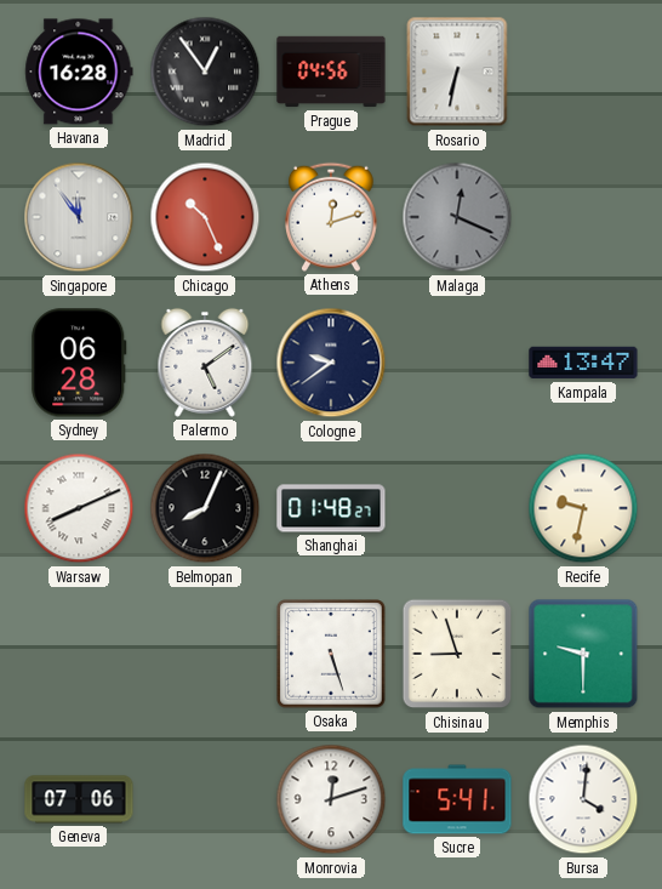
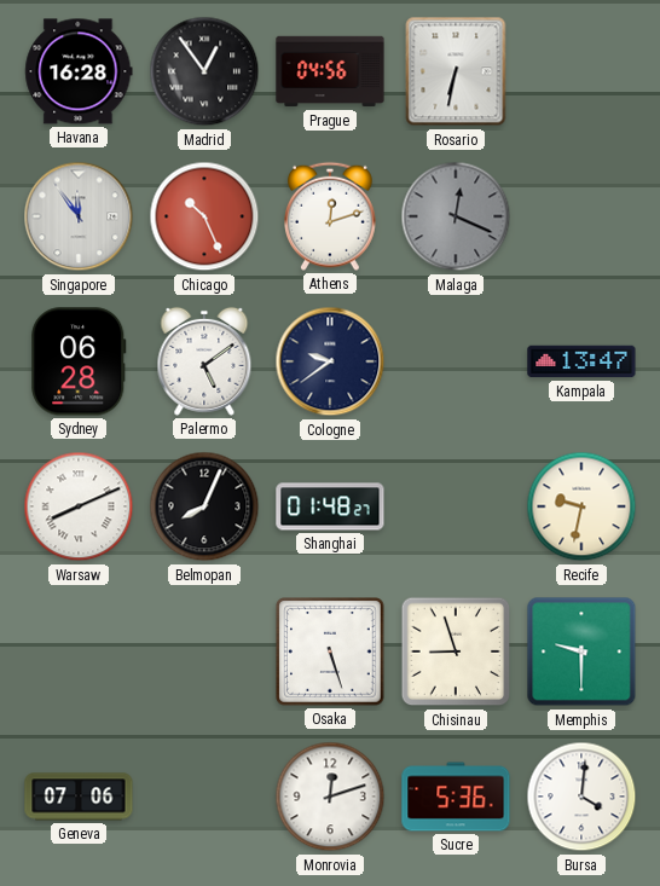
Sucre: 5:41 -> 5:36 (456, 797)
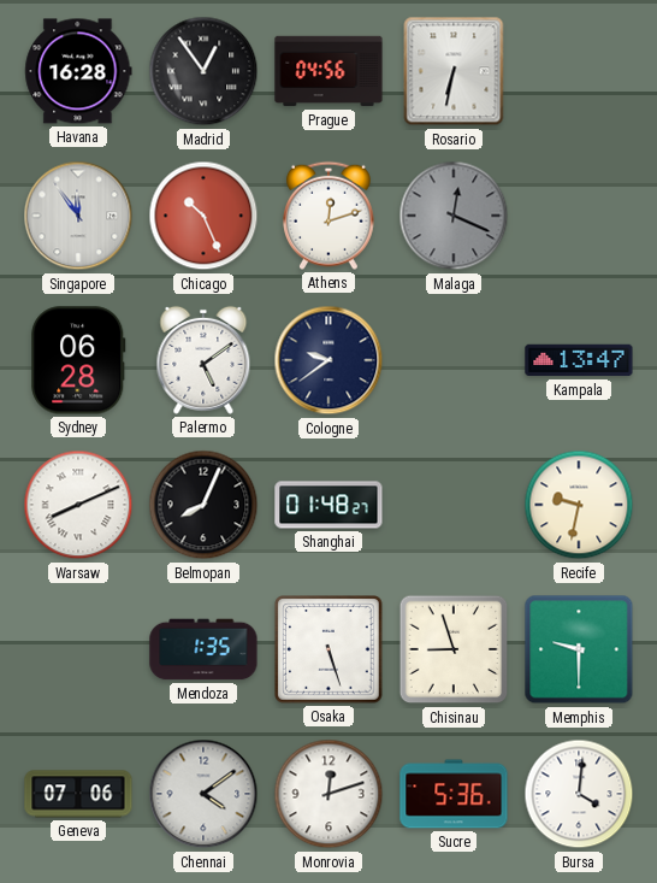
Mendoza: none -> 1:35 (203, 649)
Chennai: none -> 4:09 (203, 794)
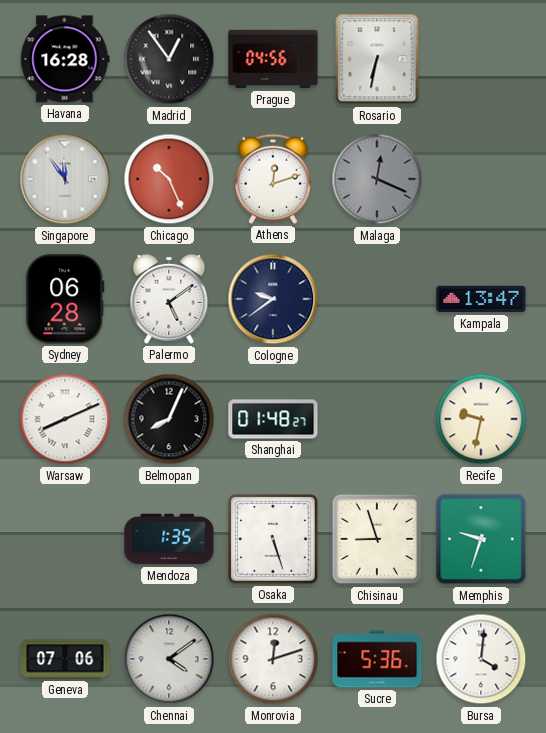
Memphis: 9:30 -> 9:33 (481, 539)
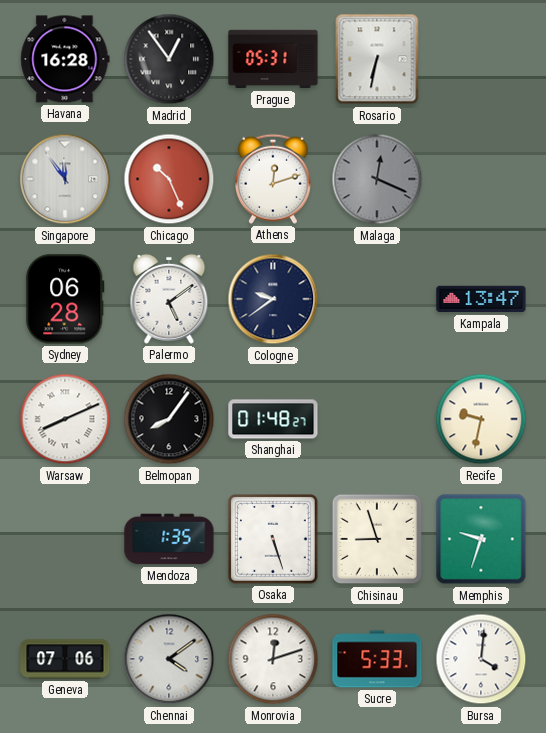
Prague: 04:56 -> 05:31 (273, 59)
Belmopan: 8:04 -> 8:06 (169, 419)
Sucre: 5:36 -> 5:33 (377, 659)
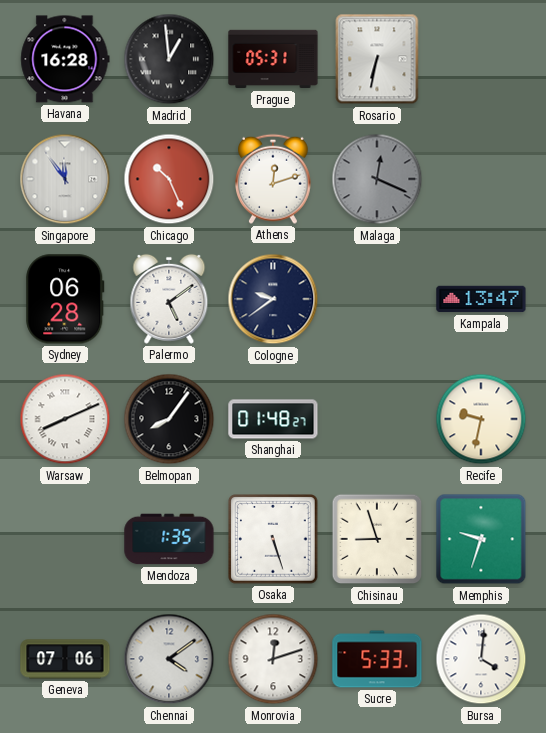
Madrid: 12:54 -> 12:59 (169, 59)
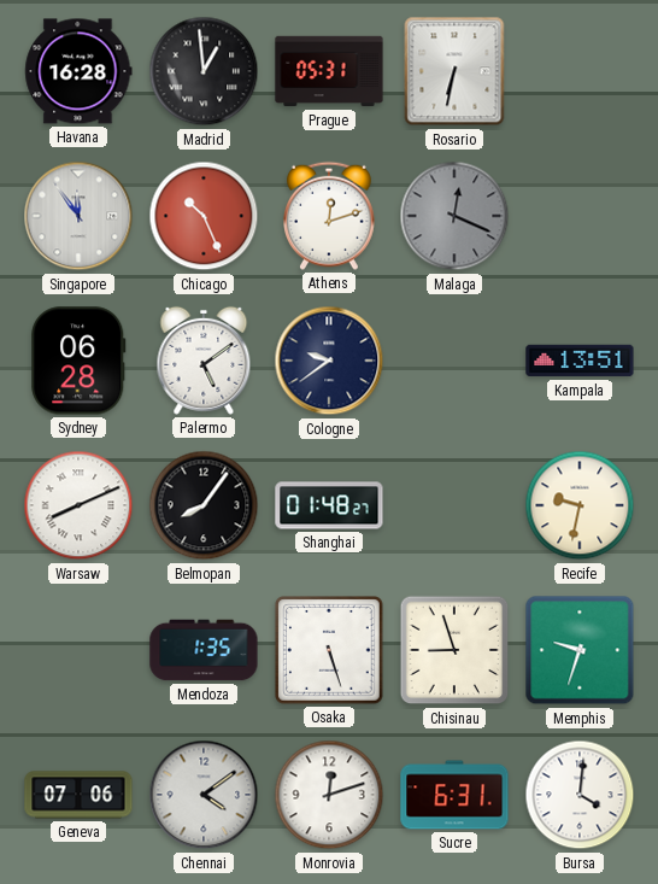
Kampala: 13:47 -> 13:51 (580, 361)
Sucre: 5:33 -> 6:31 (454, 795)
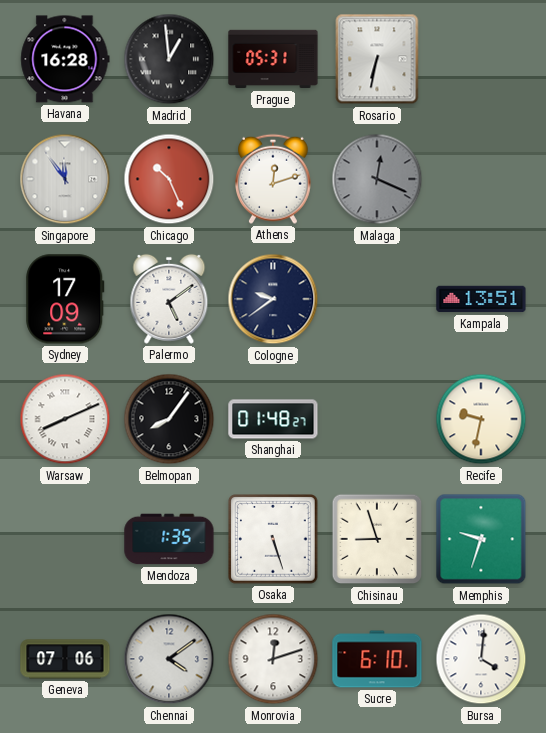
Sydney: 06:28 -> 17:09 (65, 299)
Sucre: 6:31 -> 6:10 (377, 659)
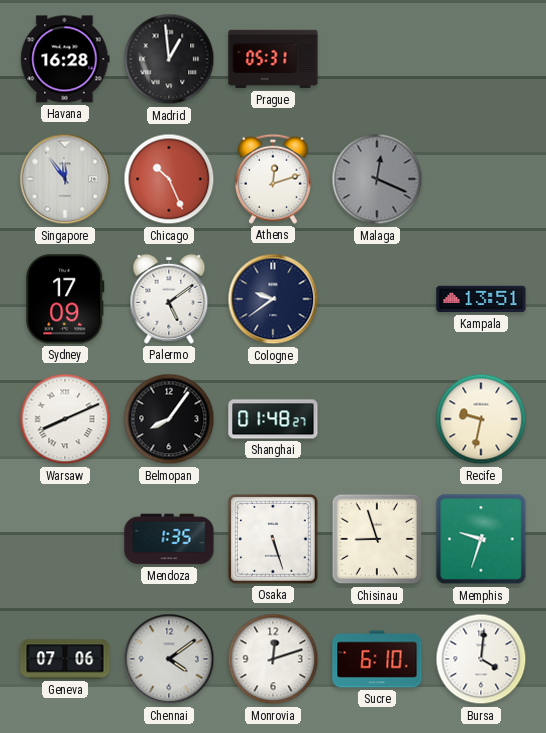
Rosario: 6:32 -> none (377, 59)
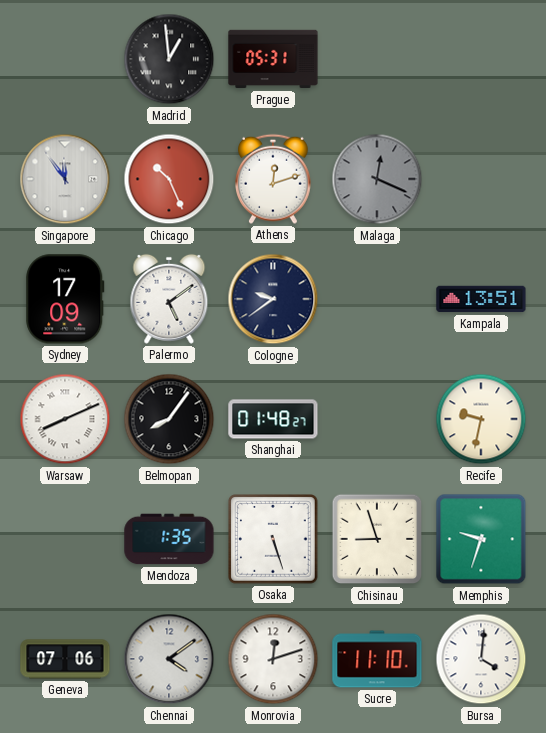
Havana: 16:28 -> none (65, 59)
Sucre: 6:10 -> 11:10 (377, 659)
